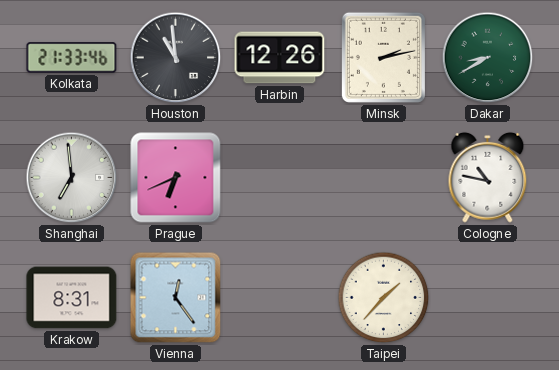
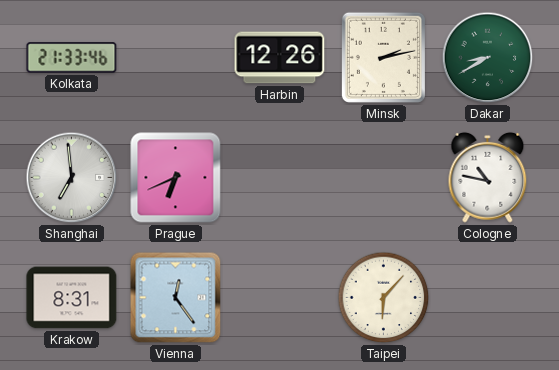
Houston: 10:59 -> none (176, 58)
Taipei: 1:37 -> 6:07 (384, 298)
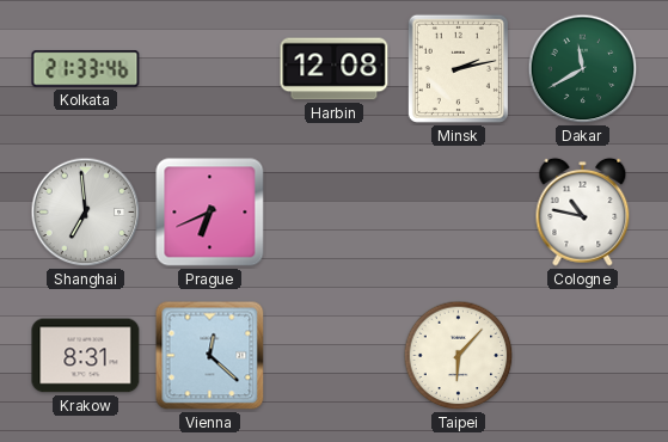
Harbin: 12:26 -> 12:08 (335, 69)
Dakar: 8:40 -> 11:40 (583, 69)
Vienna: 12:24 -> 12:22 (210, 356)
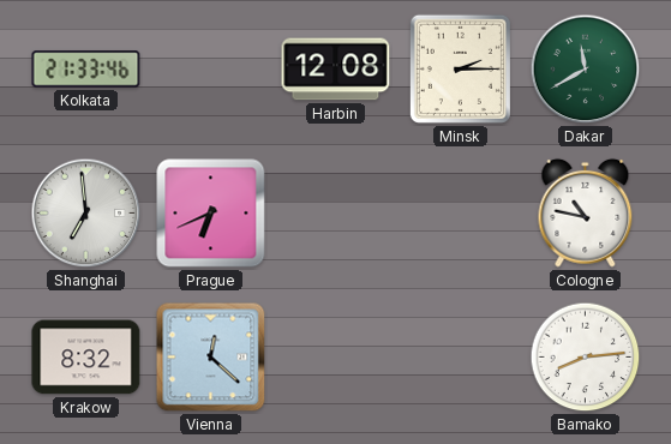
Minsk: 2:13 -> 2:15 (460, 68)
Krakow: 8:31 -> 8:32 (86, 358)
Taipei: 6:07 -> none (459, 356)
Bamako: none -> 8:14 (586, 358)
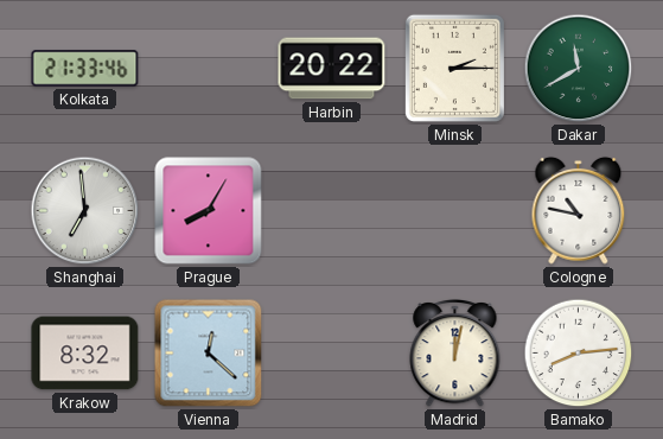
Harbin: 12:08 -> 20:22 (332, 69)
Prague: 6:41 -> 8:05 (209, 211)
Madrid: none -> 12:02 (455, 354)
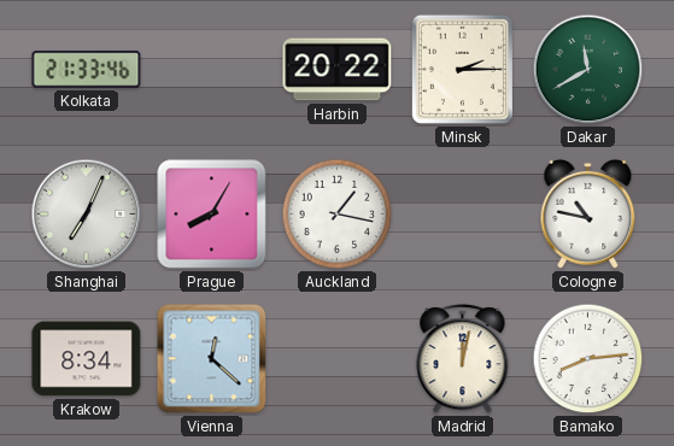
Shanghai: 6:59 -> 7:04 (87, 215)
Auckland: none -> 1:17 (338, 215)
Krakow: 8:32 -> 8:34 (87, 359)
